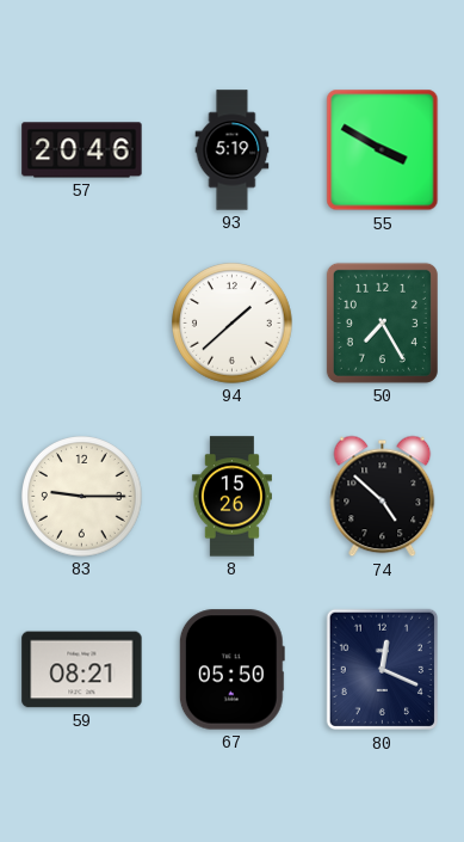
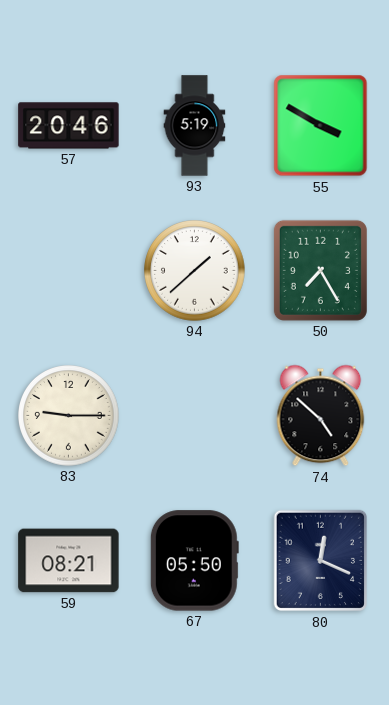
8: 15:26 -> none (231, 497)
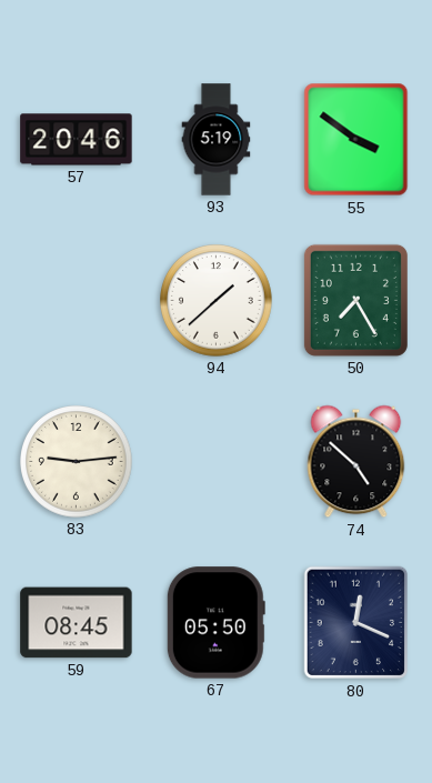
55: 3:50 -> 3:51 (356, 140)
83: 9:15 -> 9:14 (77, 462)
59: 08:21 -> 08:45 (77, 623)
